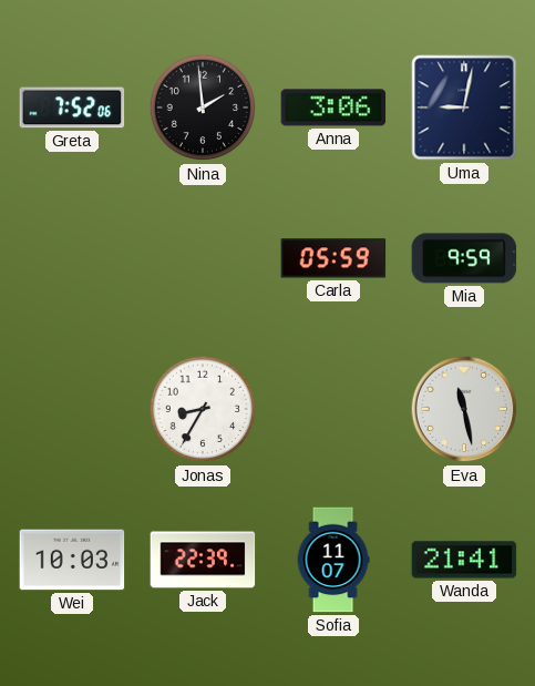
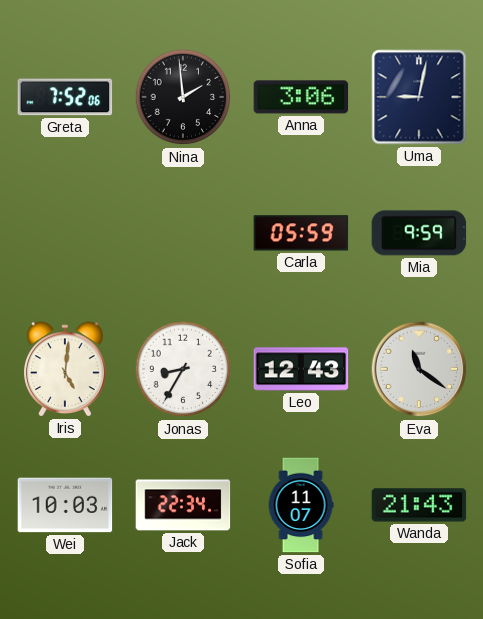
Iris: none -> 5:01 (66, 369)
Leo: none -> 12:43 (301, 369)
Eva: 11:28 -> 11:21 (419, 369)
Jack: 22:39 -> 22:34 (183, 505)
Wanda: 21:41 -> 21:43 (419, 505)
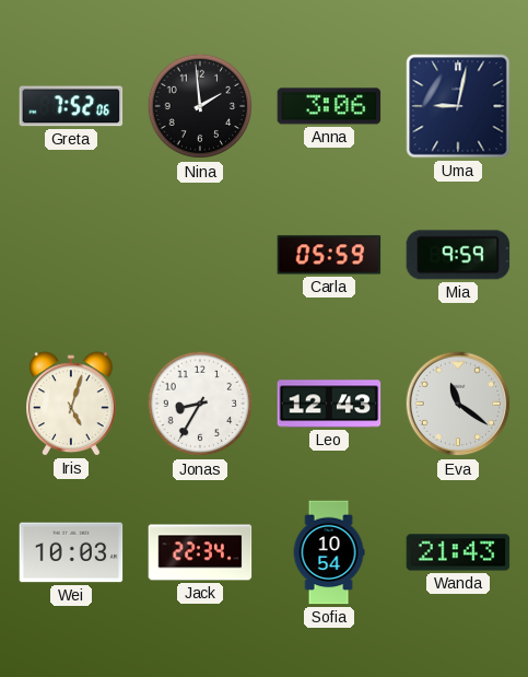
Iris: 5:01 -> 5:03 (72, 404)
Sofia: 11:07 -> 10:54 (329, 552)
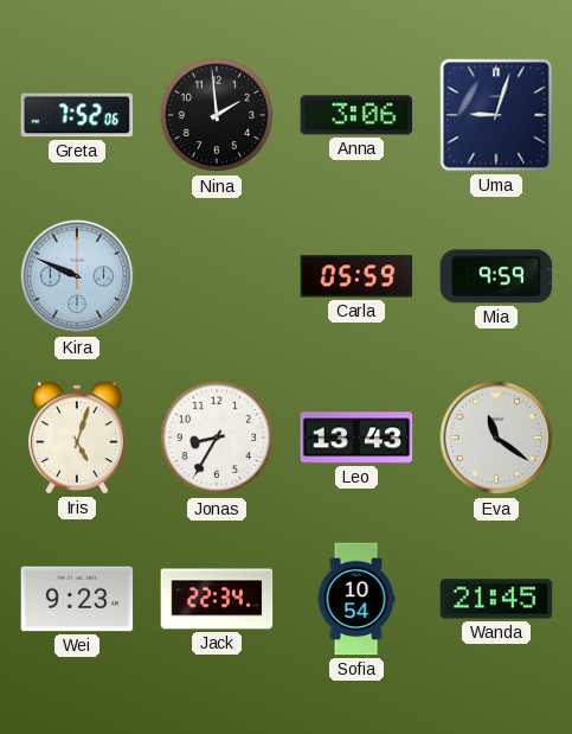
Uma: 9:02 -> 9:03 (496, 115)
Kira: none -> 9:49 (77, 276)
Leo: 12:43 -> 13:43 (356, 438)
Wei: 10:03 -> 9:23 (77, 599)
Wanda: 21:43 -> 21:45 (496, 599)
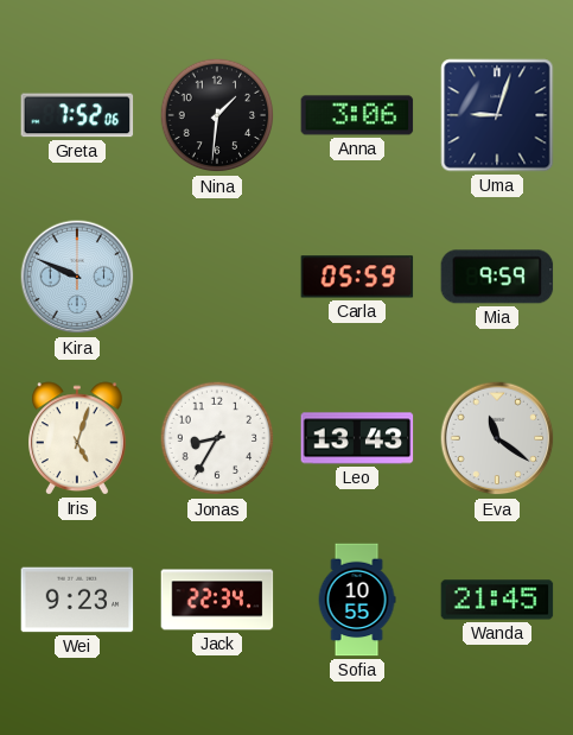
Nina: 1:59 -> 1:31 (217, 115)
Sofia: 10:54 -> 10:55 (357, 600)
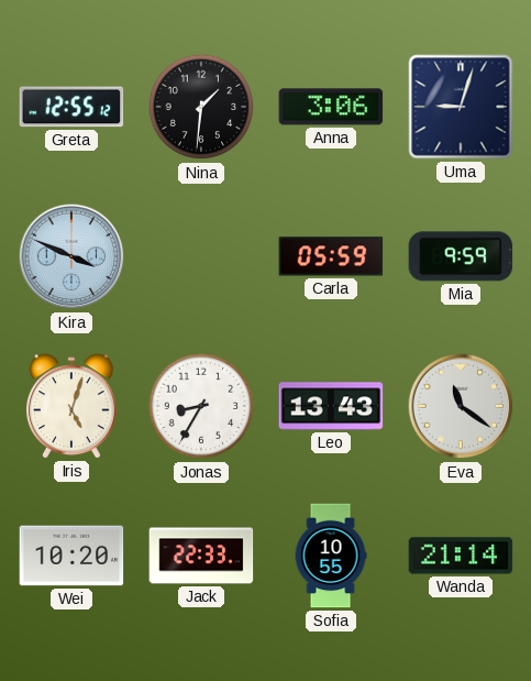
Greta: 7:52 -> 12:55 (71, 107)
Kira: 9:49 -> 3:49 (71, 256)
Wei: 9:23 -> 10:20 (71, 556)
Jack: 22:34 -> 22:33 (201, 556)
Wanda: 21:45 -> 21:14 (461, 556)
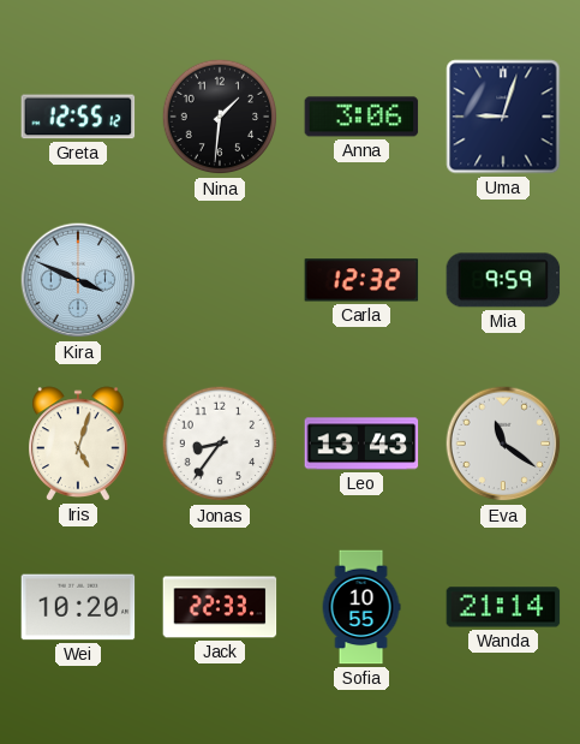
Carla: 05:59 -> 12:32 (361, 280)
Jonas: 8:35 -> 8:36 (220, 444)
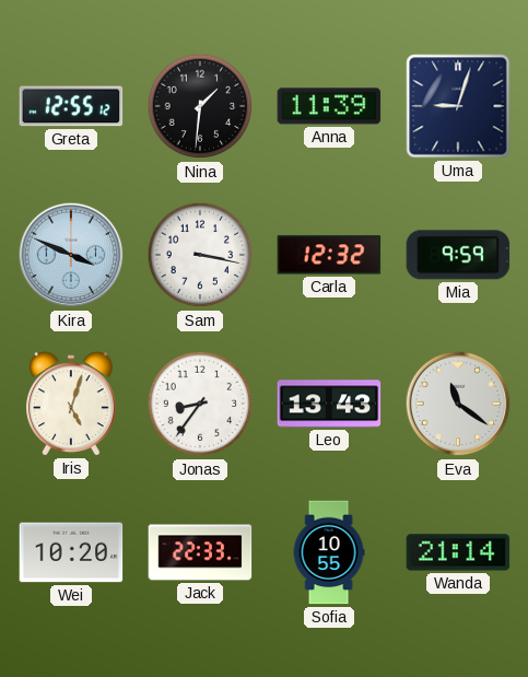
Anna: 3:06 -> 11:39 (329, 106)
Sam: none -> 3:17 (200, 255)
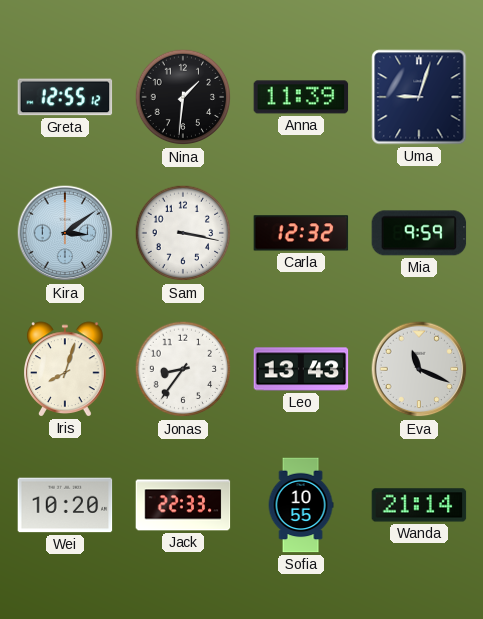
Kira: 3:49 -> 3:09 (65, 233)
Iris: 5:03 -> 8:03 (66, 369)
Eva: 11:21 -> 11:19 (419, 369)
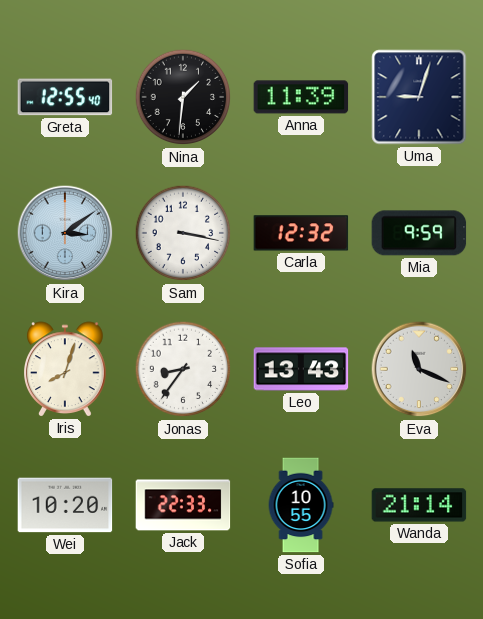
Greta: 12:55:12 -> 12:55:40 (65, 97)
